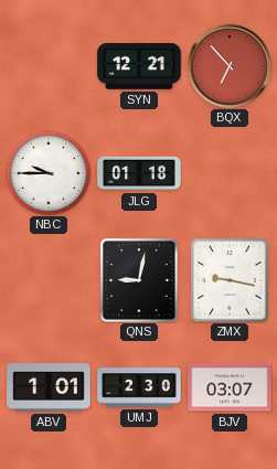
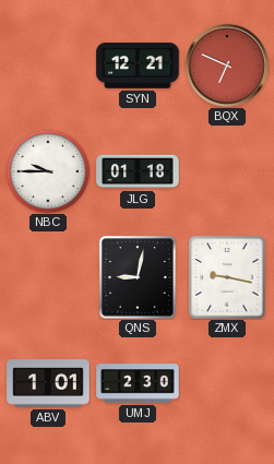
BQX: 6:53 -> 6:49 (227, 66)
BJV: 03:07 -> none (230, 387)
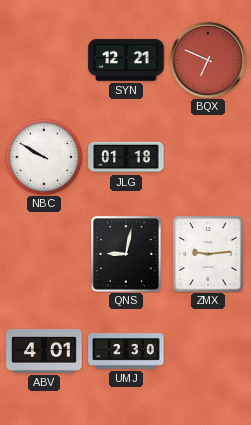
NBC: 9:45 -> 9:50 (44, 157)
ZMX: 9:17 -> 9:14 (208, 254)
ABV: 1:01 -> 4:01 (44, 351)
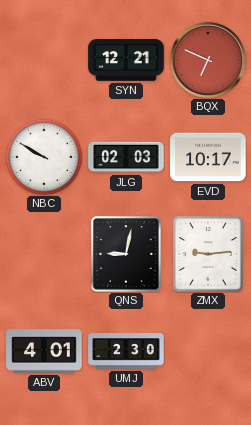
JLG: 01:18 -> 02:03 (126, 157)
EVD: none -> 10:17 (208, 157)
